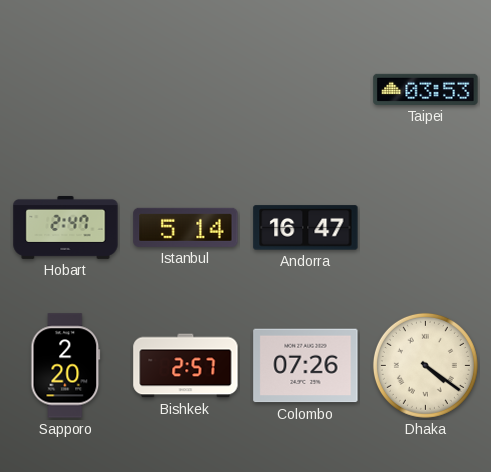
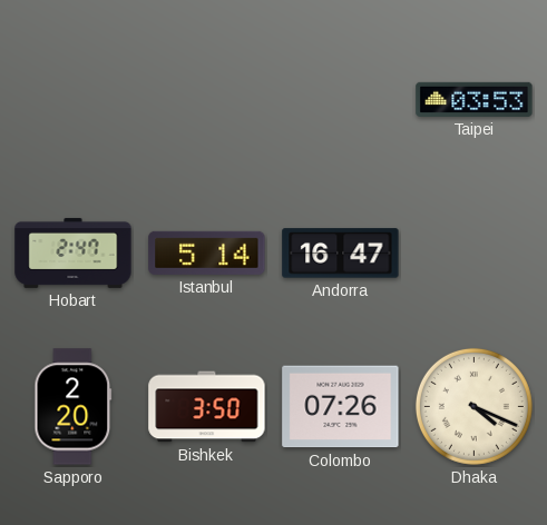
Bishkek: 2:57 -> 3:50 (207, 407)
Dhaka: 4:21 -> 4:19 (473, 406)
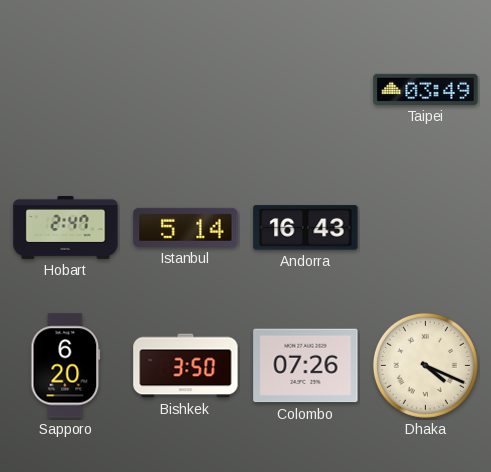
Taipei: 03:53 -> 03:49 (426, 89)
Andorra: 16:47 -> 16:43 (306, 228)
Sapporo: 2:20 -> 6:20 (66, 366)
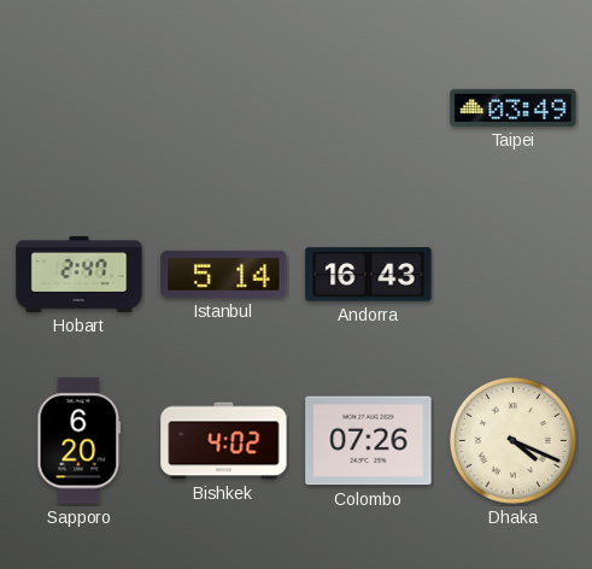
Bishkek: 3:50 -> 4:02 (224, 441)
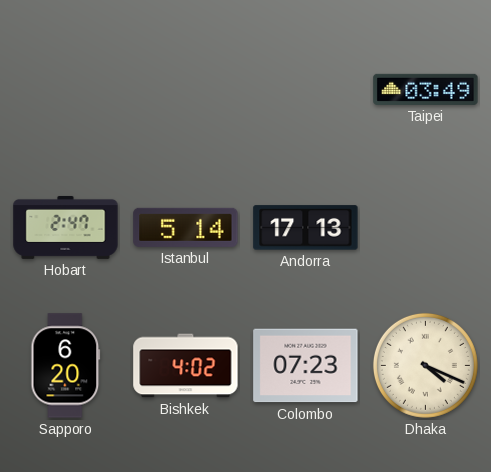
Andorra: 16:43 -> 17:13 (306, 228)
Colombo: 07:26 -> 07:23 (306, 366)
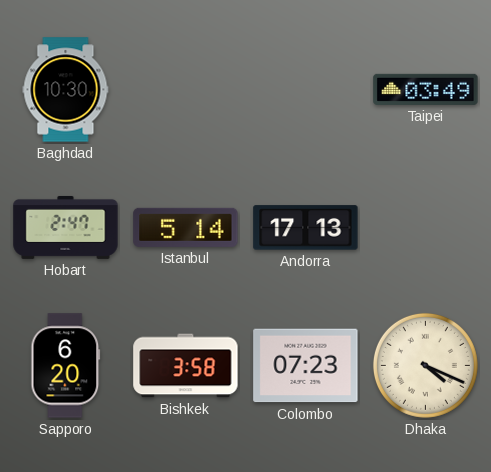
Baghdad: none -> 10:30 (66, 90)
Bishkek: 4:02 -> 3:58 (186, 366)
